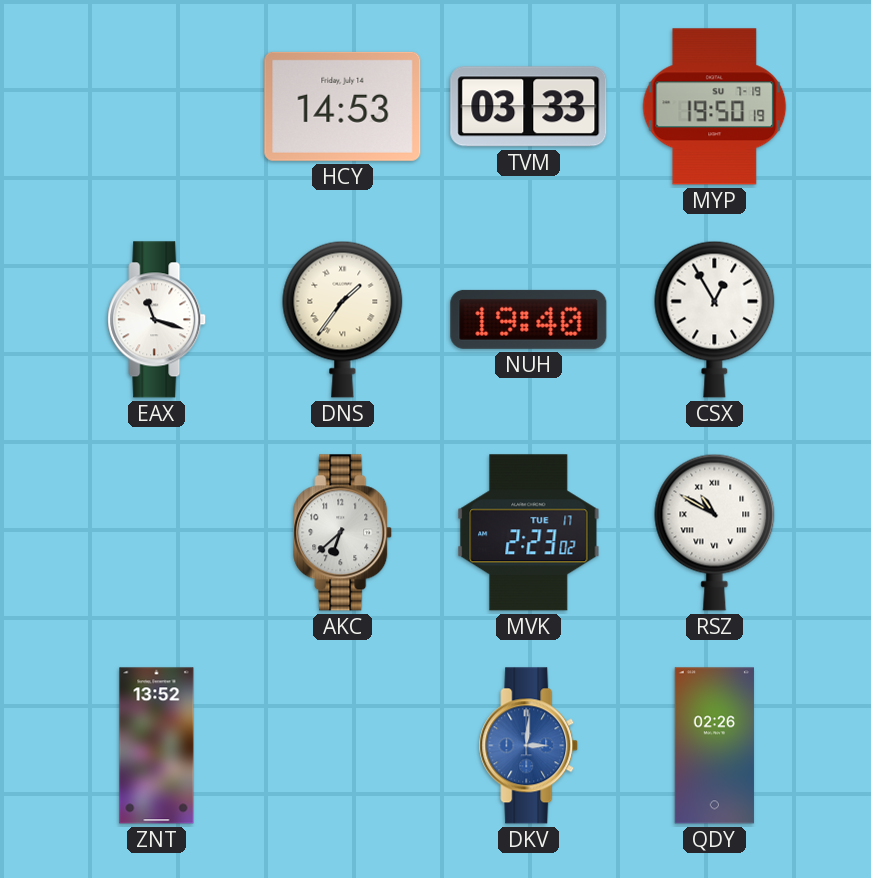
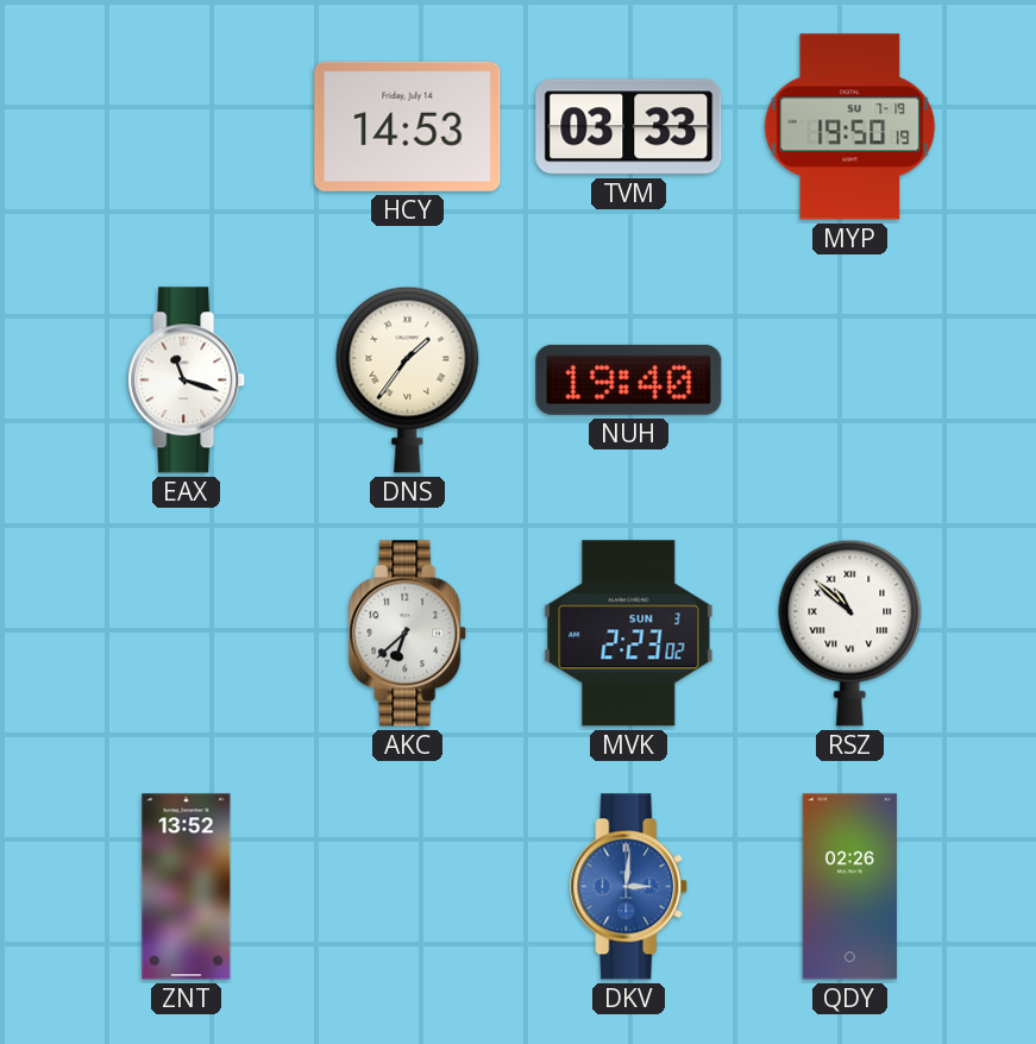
CSX: 12:55 -> none (715, 319)
MVK date: TUE 17 -> SUN 3 (629, 634)
RSZ: 10:50 -> 10:52 (850, 633)
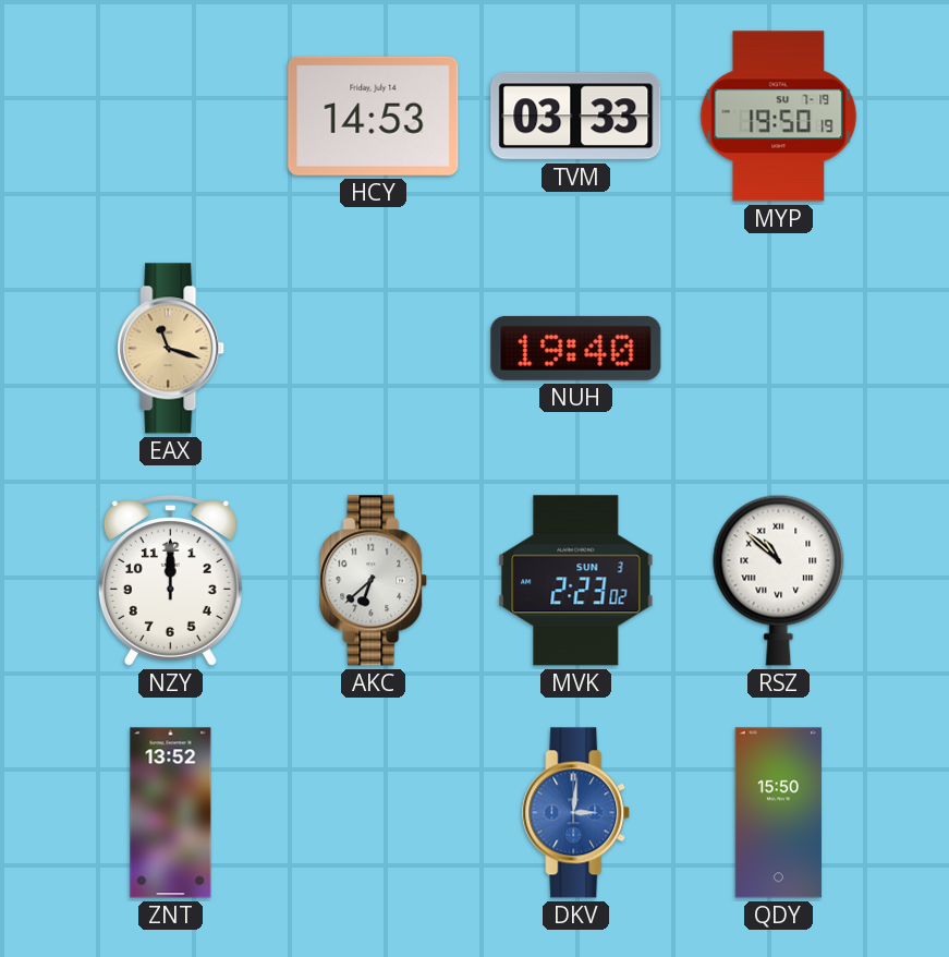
EAX dial: white -> champagne (171, 349)
DNS: 1:36 -> none (408, 379)
NZY: none -> 12:00 (170, 581)
QDY: 02:26 -> 15:50 (778, 813)
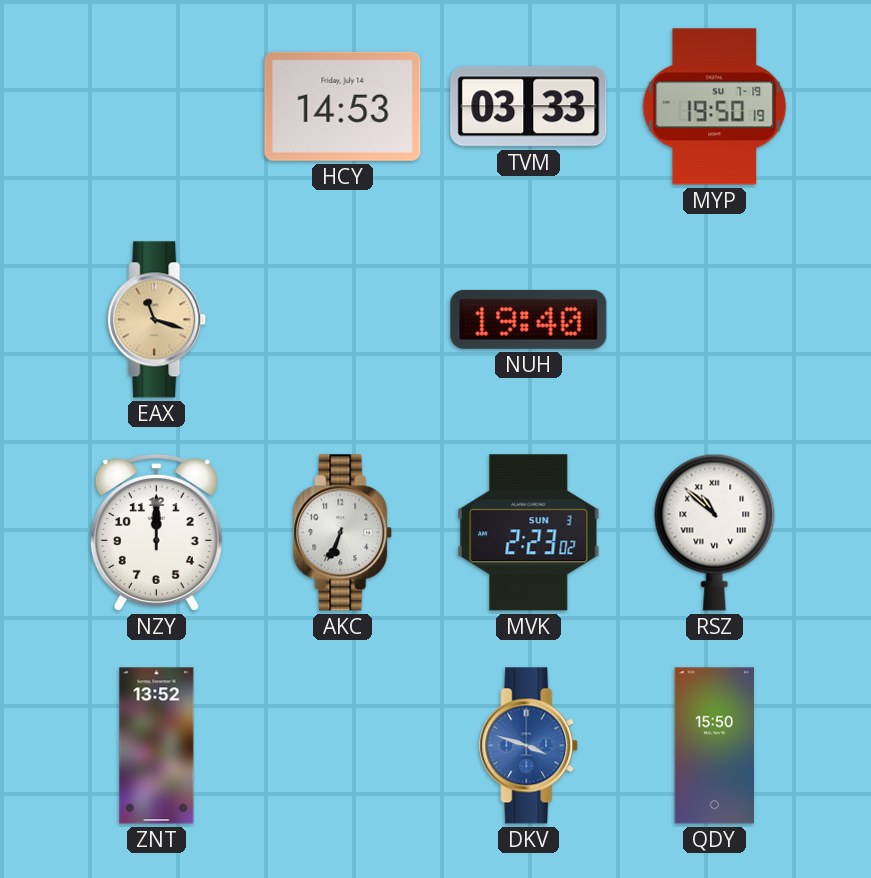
AKC: 6:38 -> 6:34 (343, 533)
DKV: 3:01 -> 3:48 (529, 746)
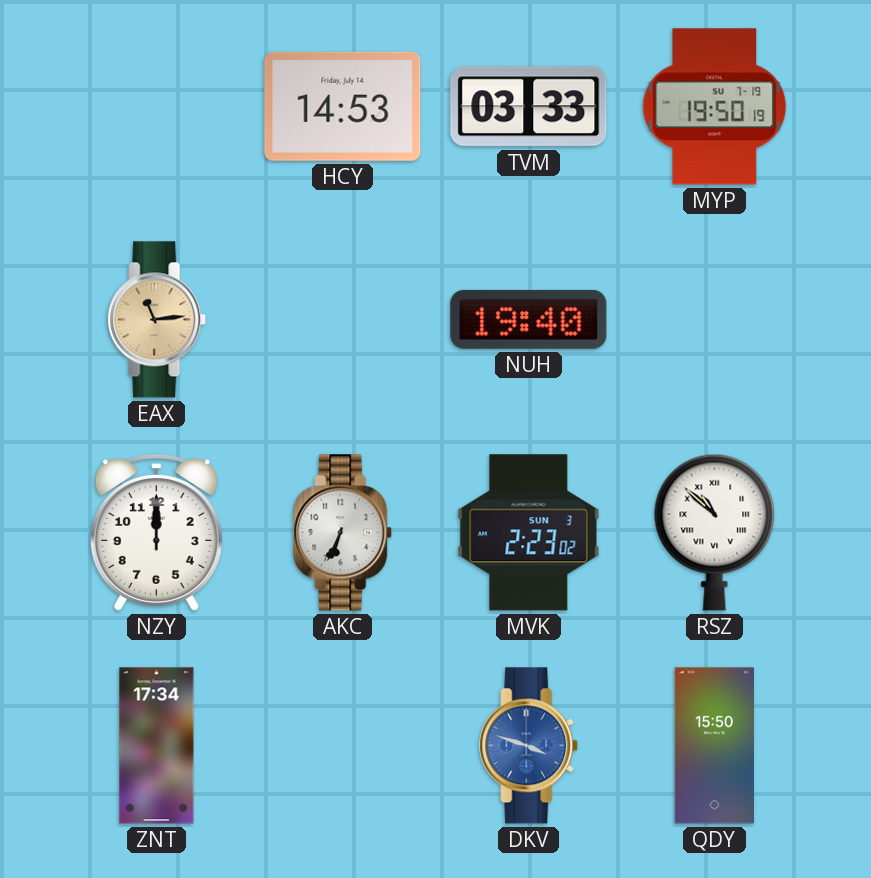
EAX: 11:18 -> 11:14 (157, 320)
ZNT: 13:52 -> 17:34 (157, 746)
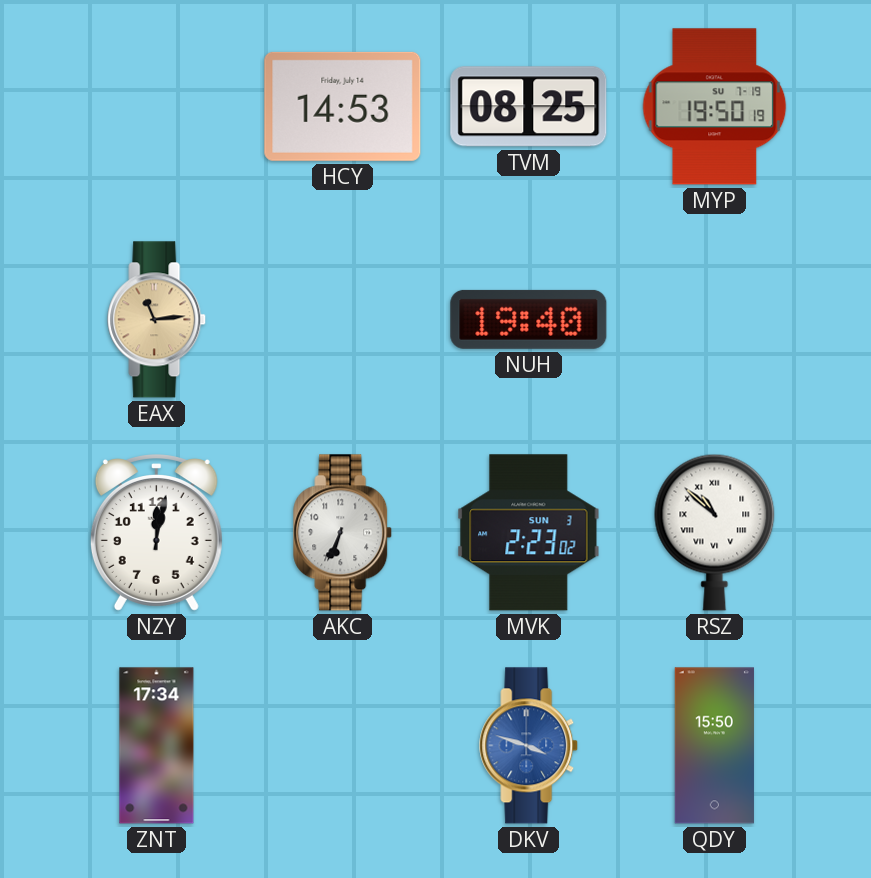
TVM: 03:33 -> 08:25 (529, 107)
NZY: 12:00 -> 12:02 (156, 533)
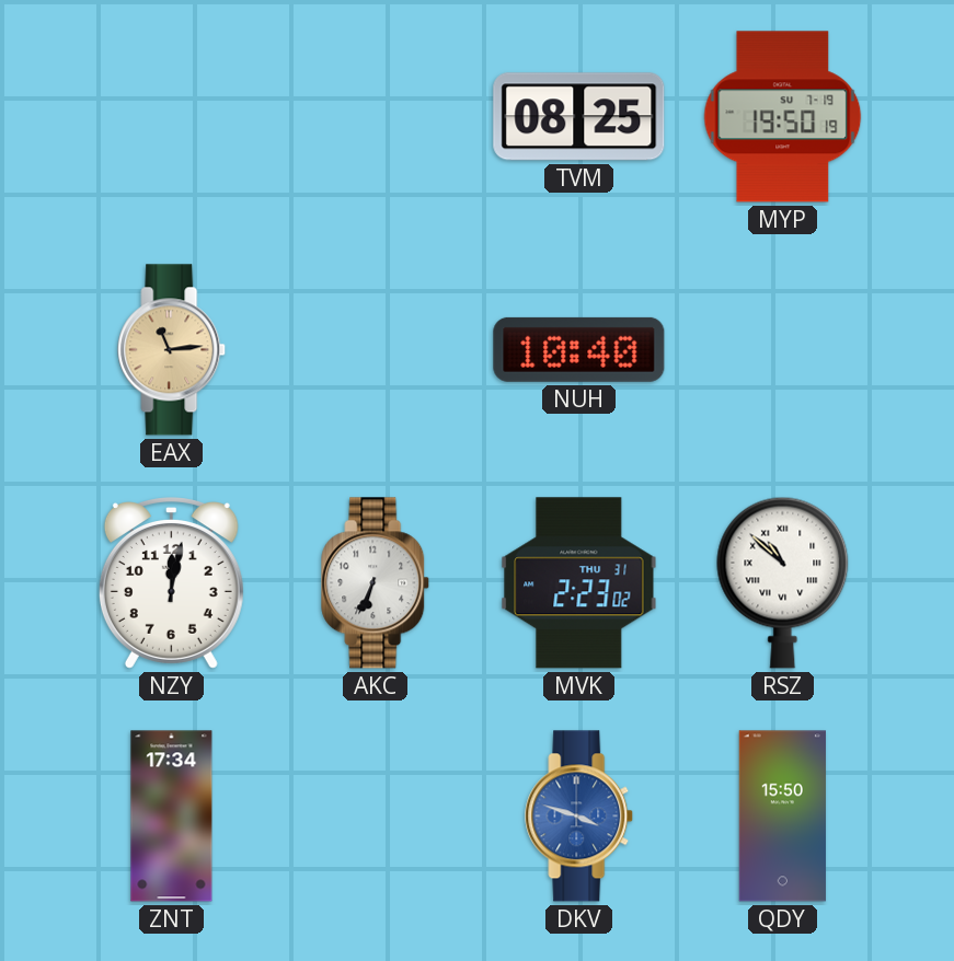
HCY: 14:53 -> none (343, 106)
NUH: 19:40 -> 10:40 (579, 349)
MVK date: SUN 3 -> THU 31 (579, 583)
